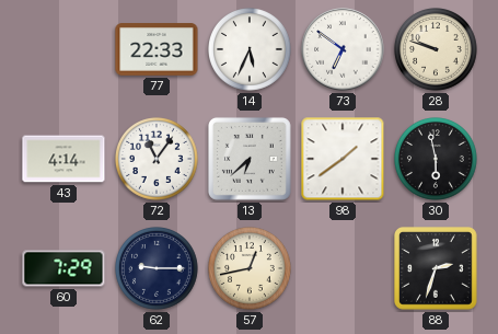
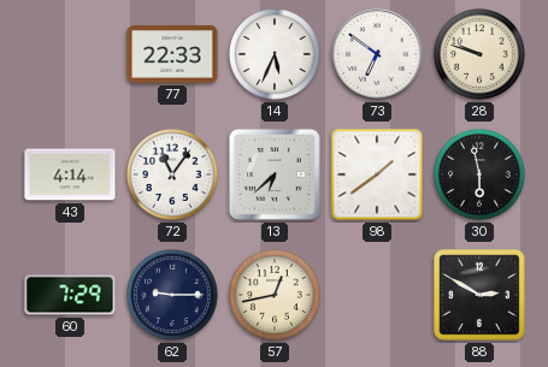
88: 2:33 -> 2:50 (481, 296)
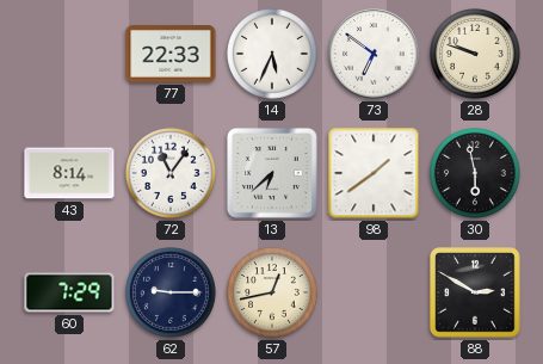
43: 4:14 -> 8:14 (69, 173)
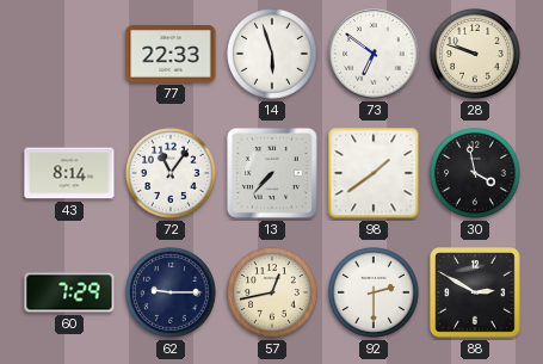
14: 5:34 -> 5:57 (273, 55)
13: 6:38 -> 7:37 (272, 173)
30: 5:58 -> 3:58 (476, 174)
92: none -> 2:30 (375, 294)
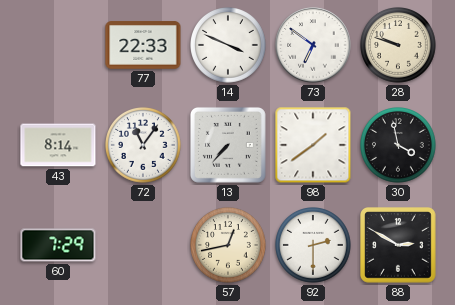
14: 5:57 -> 3:49 (229, 46)
62: 9:15 -> none (172, 294)
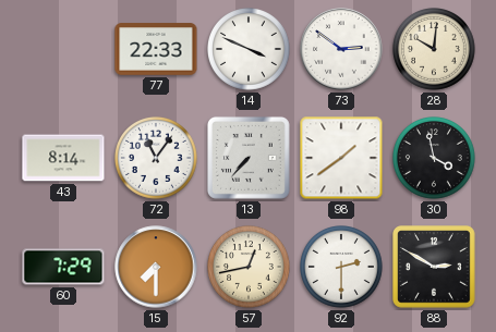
73: 6:51 -> 2:51 (341, 49)
28: 9:48 -> 10:01 (435, 50)
15: none -> 7:30 (156, 267)
